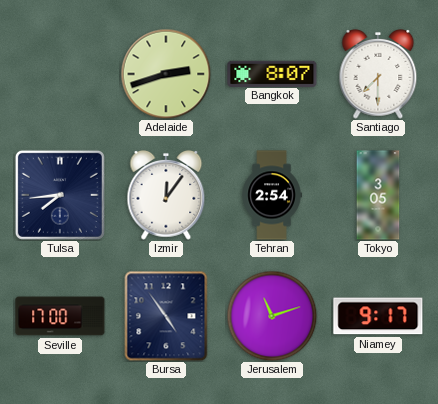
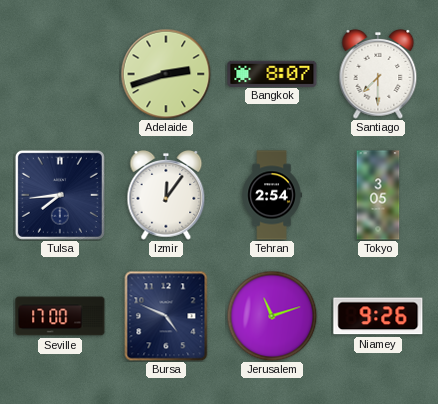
Bursa: 4:54 -> 4:49 (166, 316)
Niamey: 9:17 -> 9:26 (378, 316)
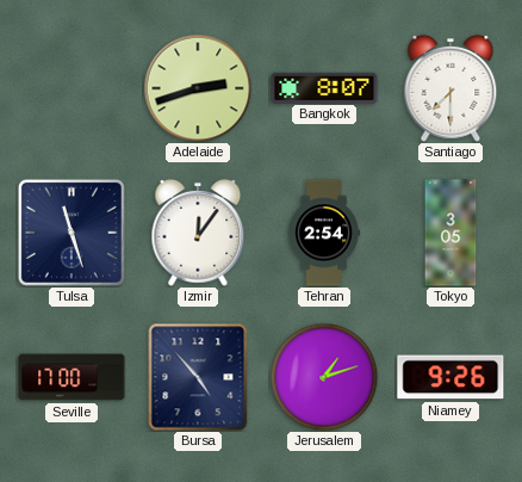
Tulsa: 7:44 -> 11:27 (72, 233)
Bursa: 4:49 -> 4:53 (198, 377)
Jerusalem: 11:12 -> 1:12 (324, 377)
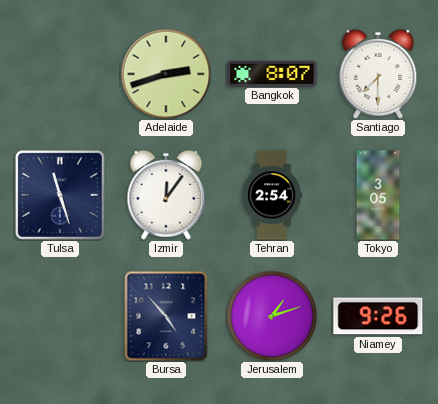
Seville: 17:00 -> none (72, 377)
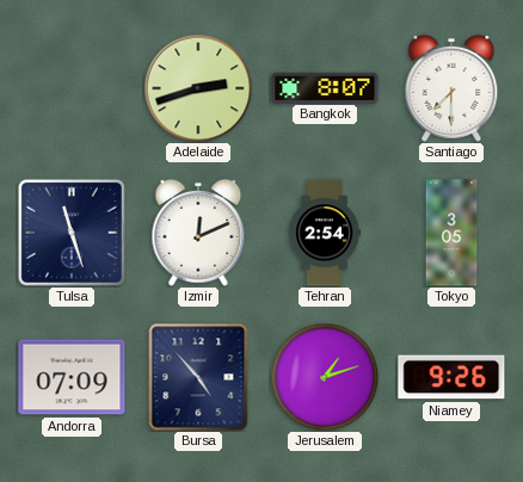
Izmir: 12:06 -> 12:11 (198, 233)
Andorra: none -> 07:09 (72, 377)
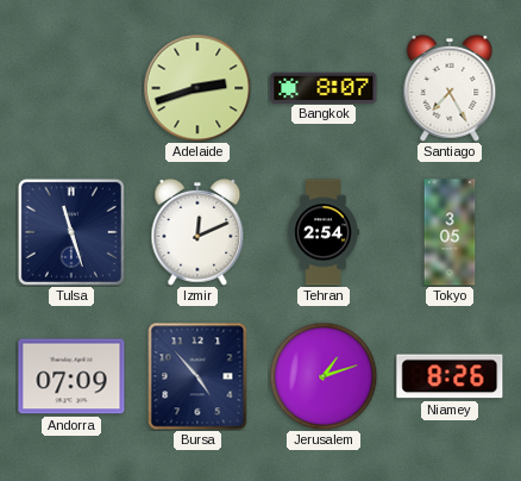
Santiago: 7:30 -> 7:25 (450, 88)
Niamey: 9:26 -> 8:26 (450, 376)
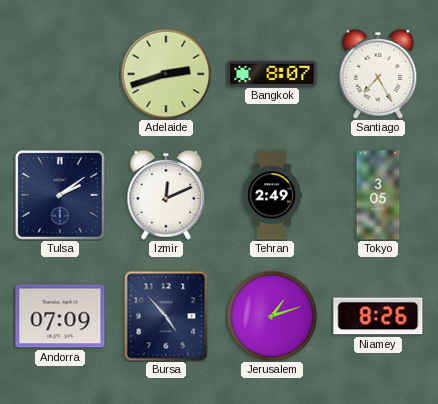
Tulsa: 11:27 -> 2:09 (60, 195)
Tehran: 2:54 -> 2:49 (272, 195)
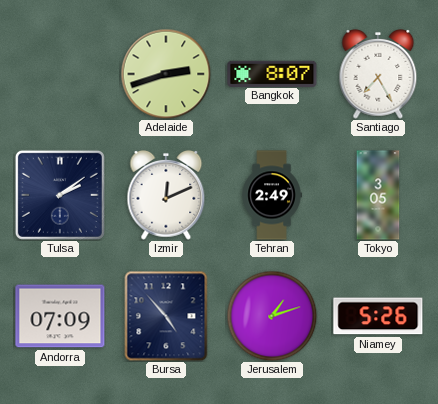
Niamey: 8:26 -> 5:26 (378, 316)
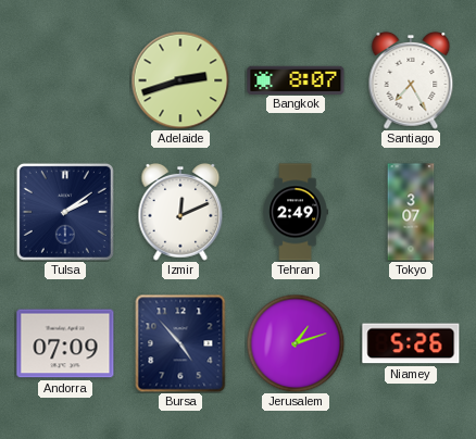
Tokyo: 3:05 -> 3:07 (411, 212)
